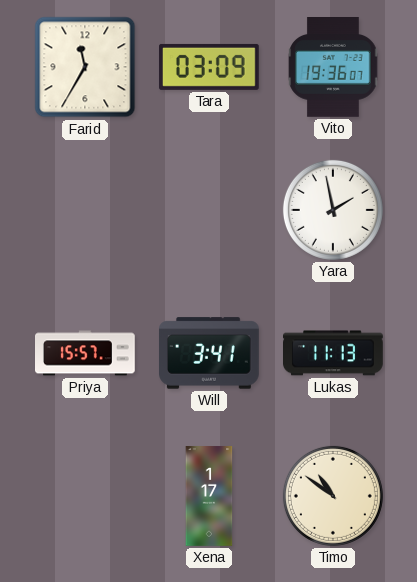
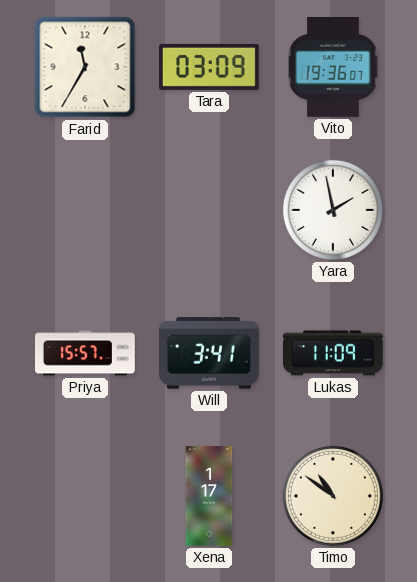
Lukas: 11:13 -> 11:09 (334, 353)
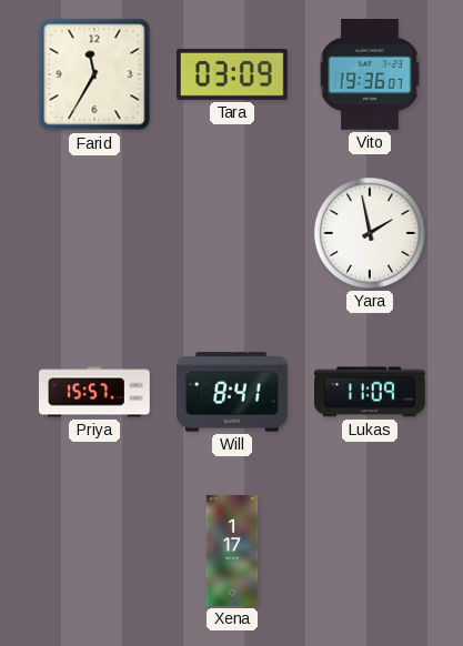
Will: 3:41 -> 8:41 (233, 392)
Timo: 10:51 -> none (333, 496)
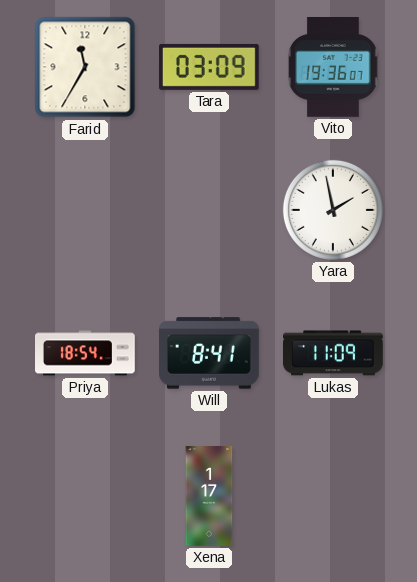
Priya: 15:57 -> 18:54 (85, 353)
